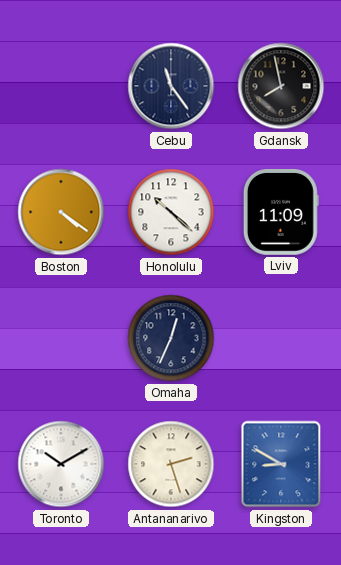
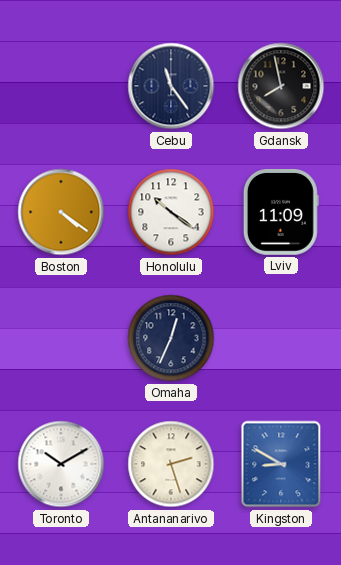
Honolulu: 10:22 -> 10:21 (171, 212)
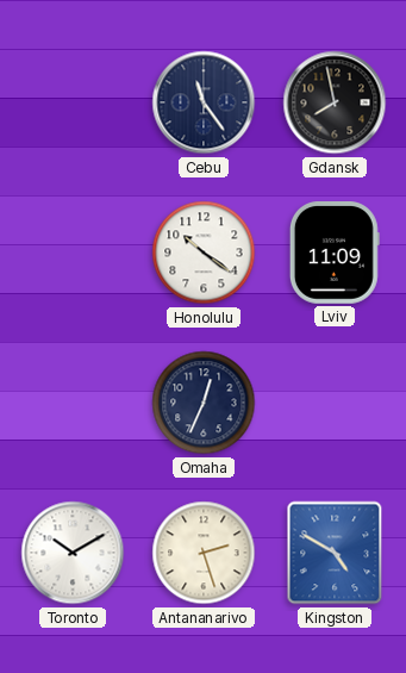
Boston: 4:21 -> none (61, 212)
Kingston: 8:50 -> 4:50 (335, 553)
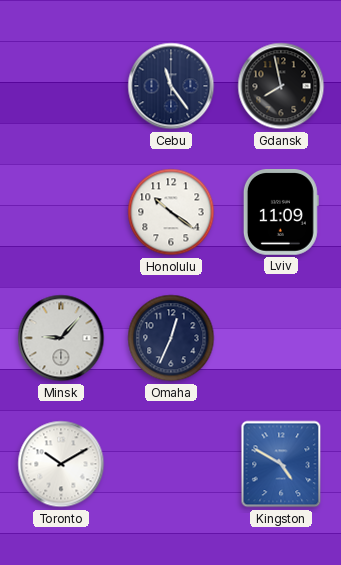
Minsk: none -> 9:07 (61, 338)
Antananarivo: 2:27 -> none (204, 553)
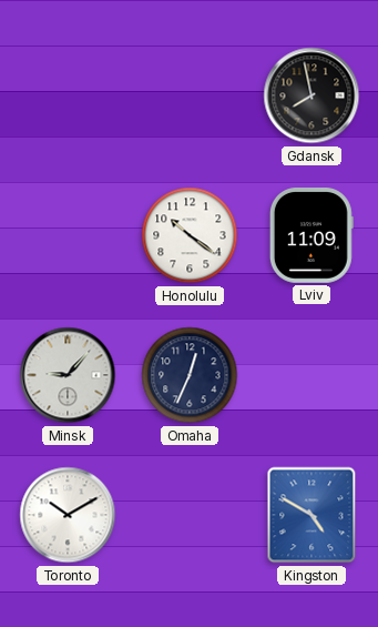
Cebu: 11:24 -> none (171, 86)
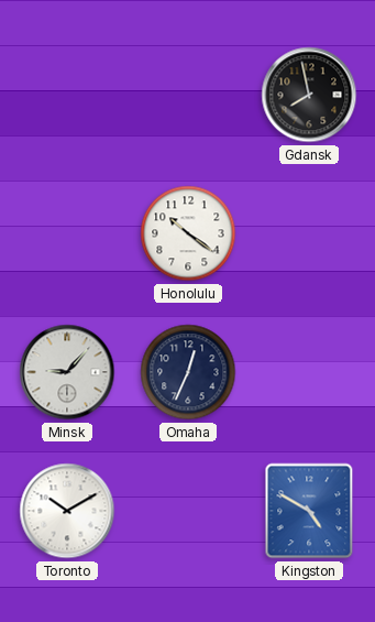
Lviv: 11:09 -> none (311, 236)
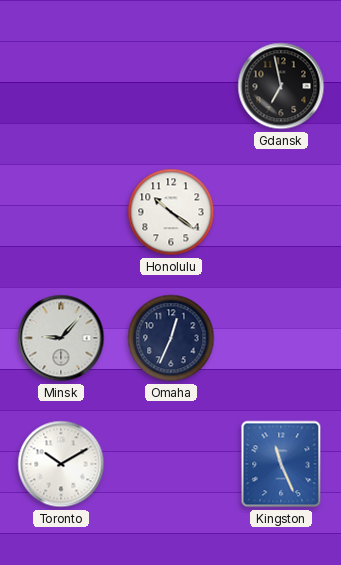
Gdansk: 7:58 -> 6:58 (281, 86)
Kingston: 4:50 -> 11:26 (281, 464)
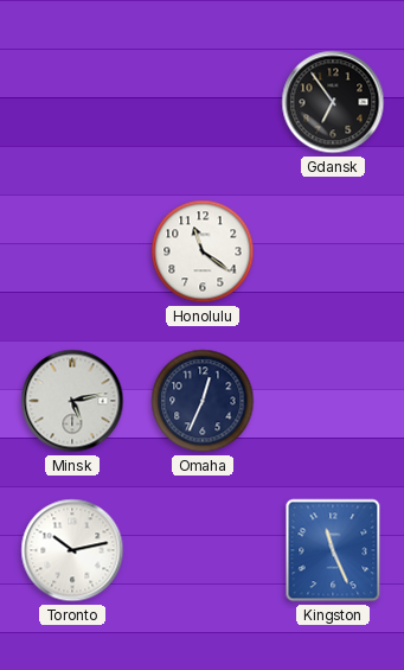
Gdansk: 6:58 -> 6:54 (333, 102)
Honolulu: 10:21 -> 11:21 (203, 251)
Minsk: 9:07 -> 5:13 (72, 401)
Toronto: 10:10 -> 10:13 (72, 550)
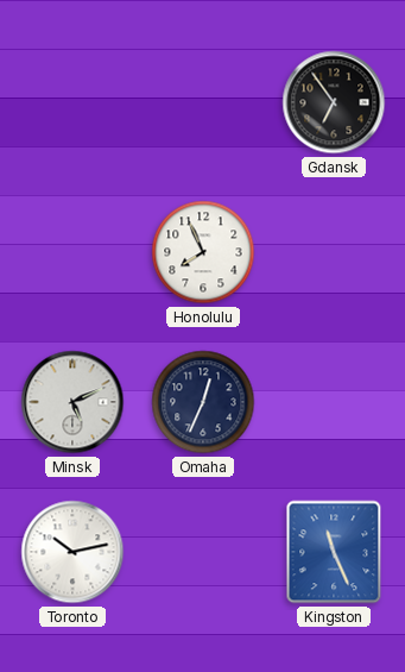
Honolulu: 11:21 -> 7:56 (203, 252)
Minsk: 5:13 -> 5:11 (72, 402)
